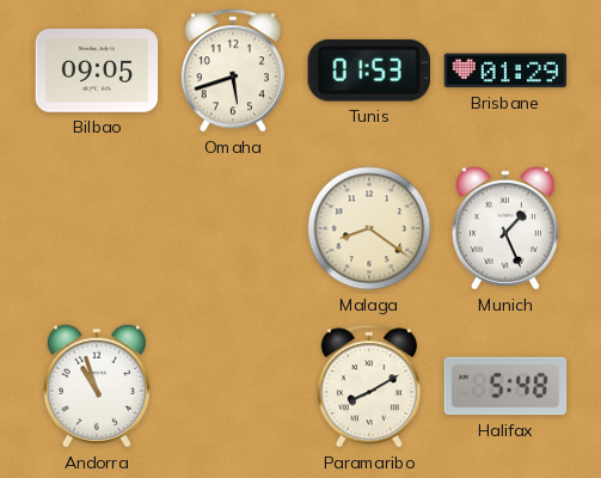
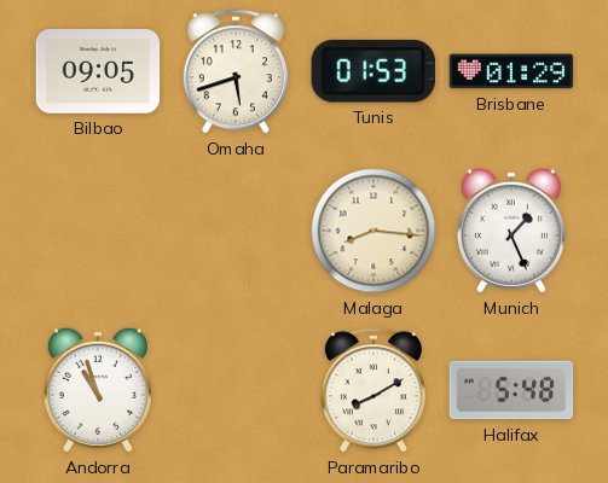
Malaga: 8:21 -> 8:16 (374, 231)
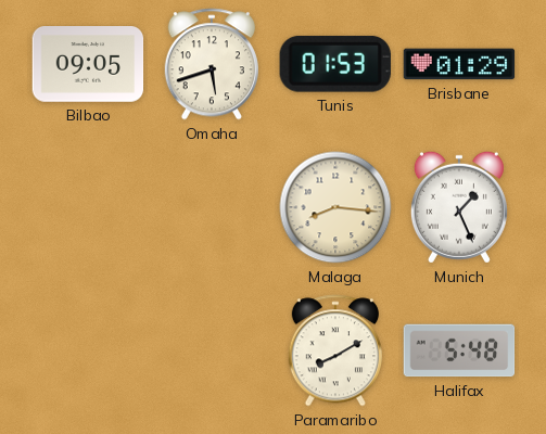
Andorra: 10:57 -> none (98, 390)
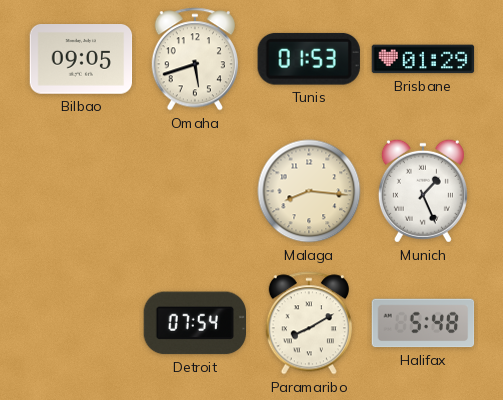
Detroit: none -> 07:54 (194, 323)
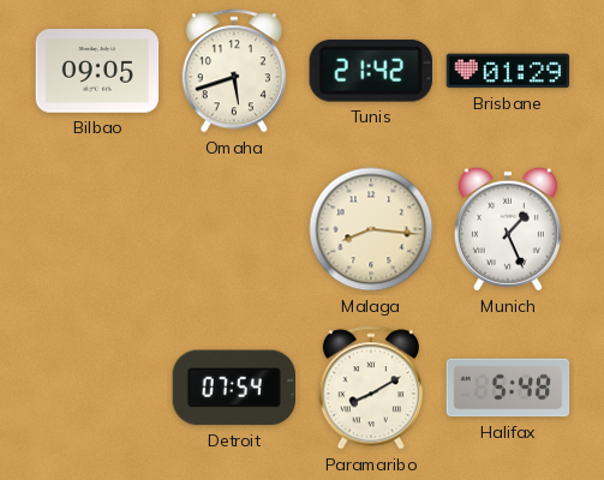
Tunis: 01:53 -> 21:42 (371, 71)
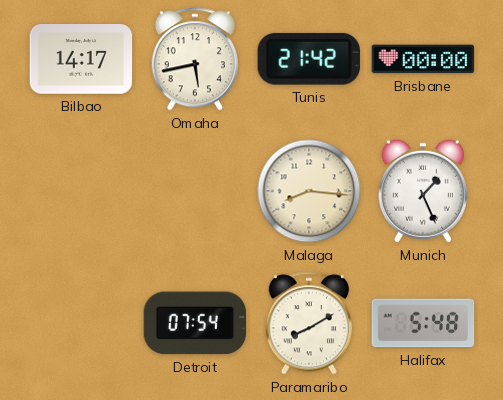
Bilbao: 09:05 -> 14:17 (81, 60)
Omaha: 5:42 -> 5:43 (195, 59)
Brisbane: 01:29 -> 00:00 (423, 59)
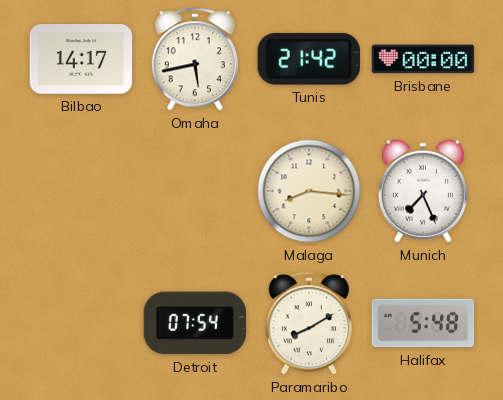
Munich: 1:26 -> 7:26 (423, 191)
